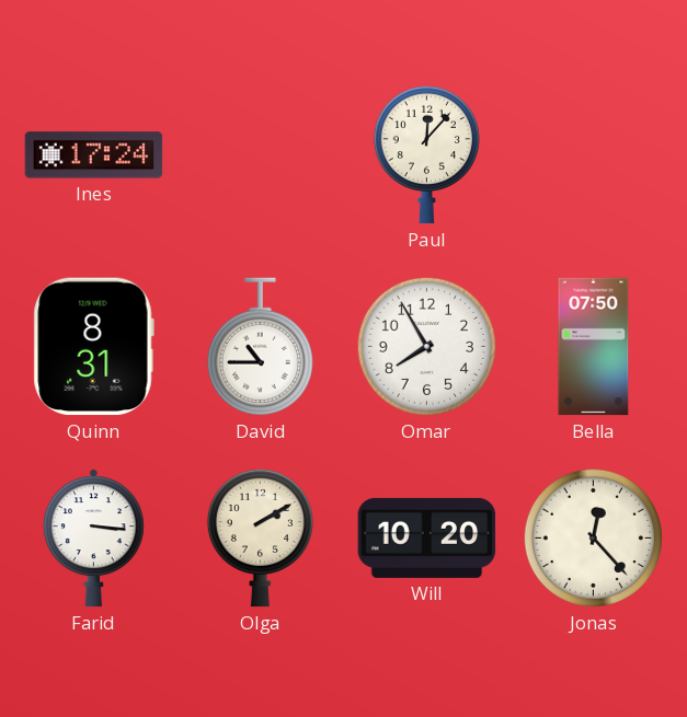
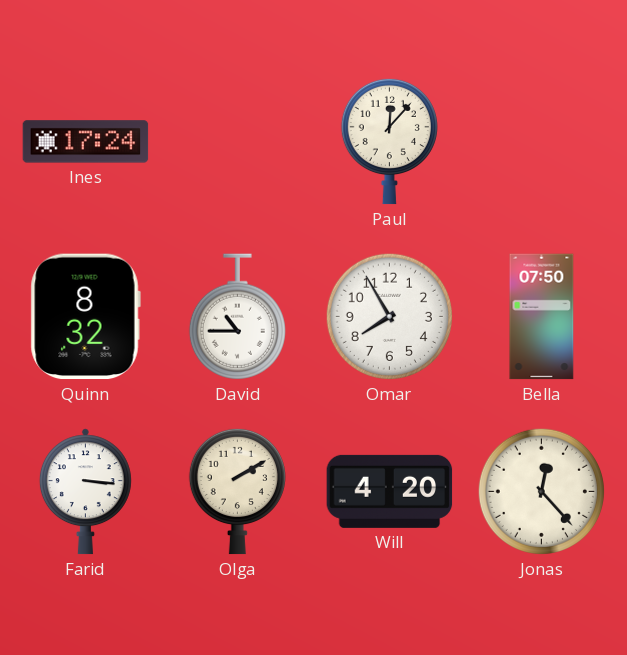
Quinn: 8:31 -> 8:32 (85, 317)
Will: 10:20 -> 4:20 (390, 491)
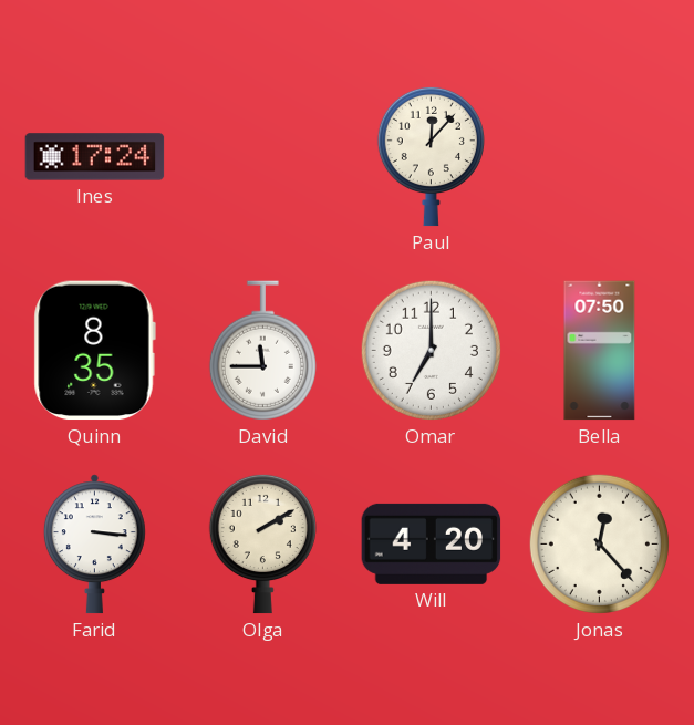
Quinn: 8:32 -> 8:35 (94, 351)
David: 10:45 -> 11:45 (262, 351)
Omar: 7:55 -> 7:00 (431, 350)
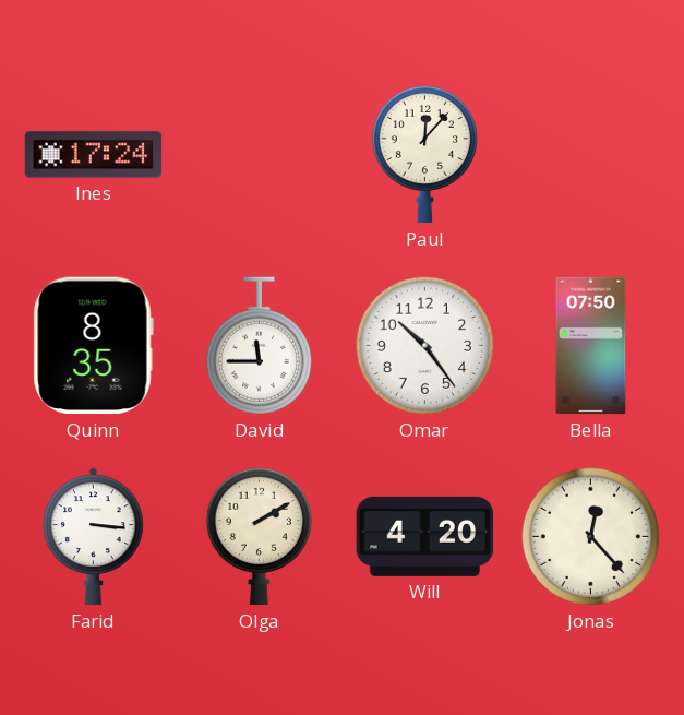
Omar: 7:00 -> 10:24 (424, 345)
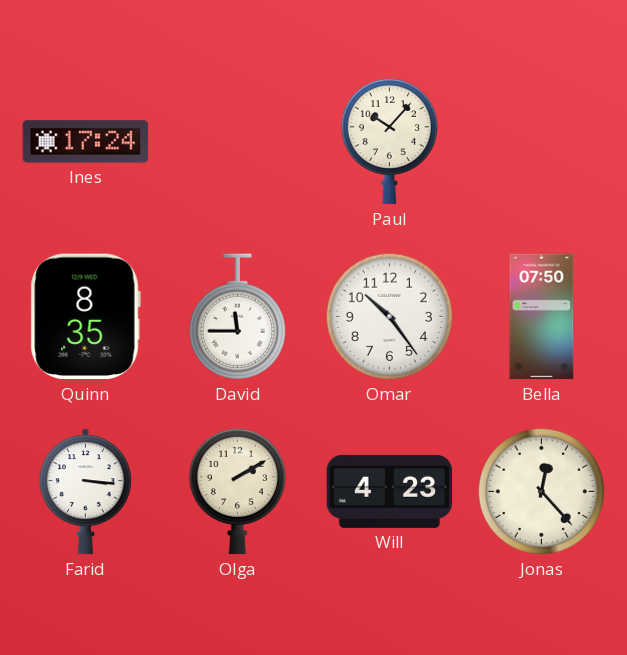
Paul: 12:07 -> 10:07 (389, 141)
Will: 4:20 -> 4:23 (390, 491)
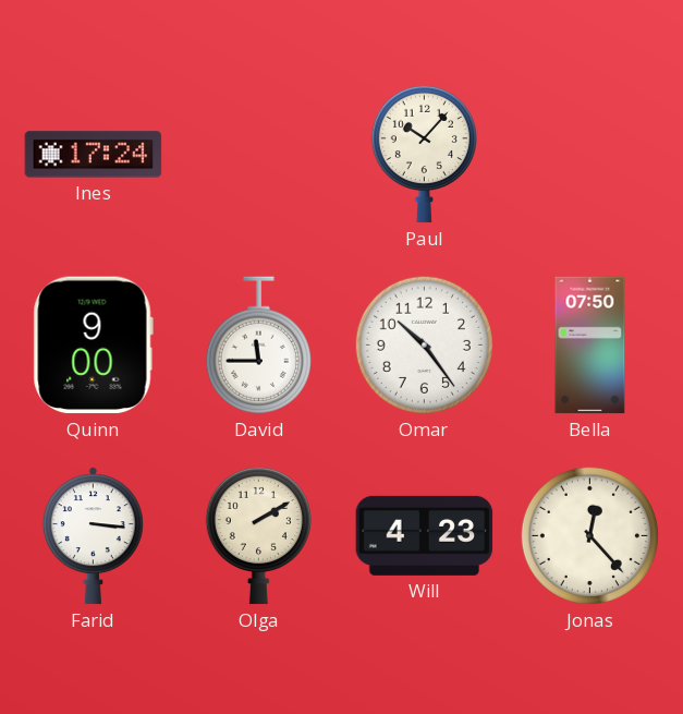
Quinn: 8:35 -> 9:00 (93, 346)
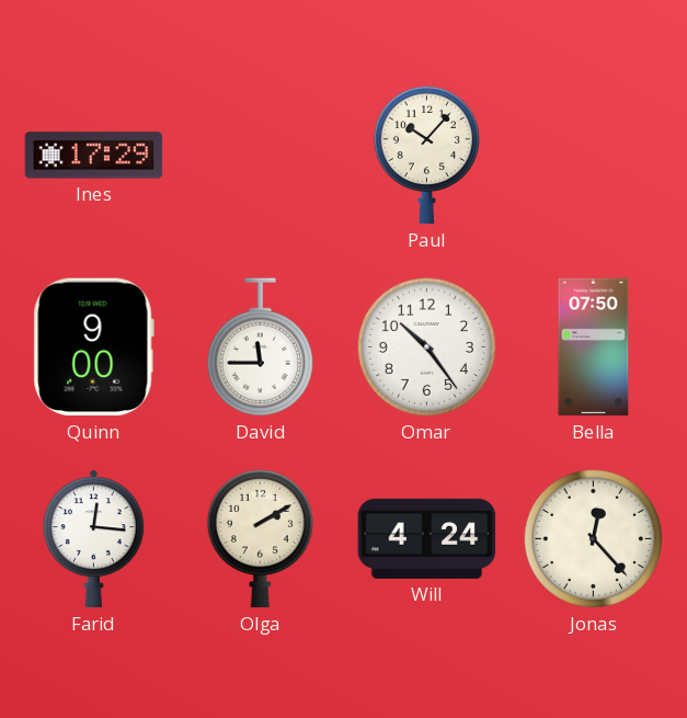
Ines: 17:24 -> 17:29 (94, 156)
Farid: 3:16 -> 12:16 (93, 539)
Will: 4:23 -> 4:24 (427, 538)
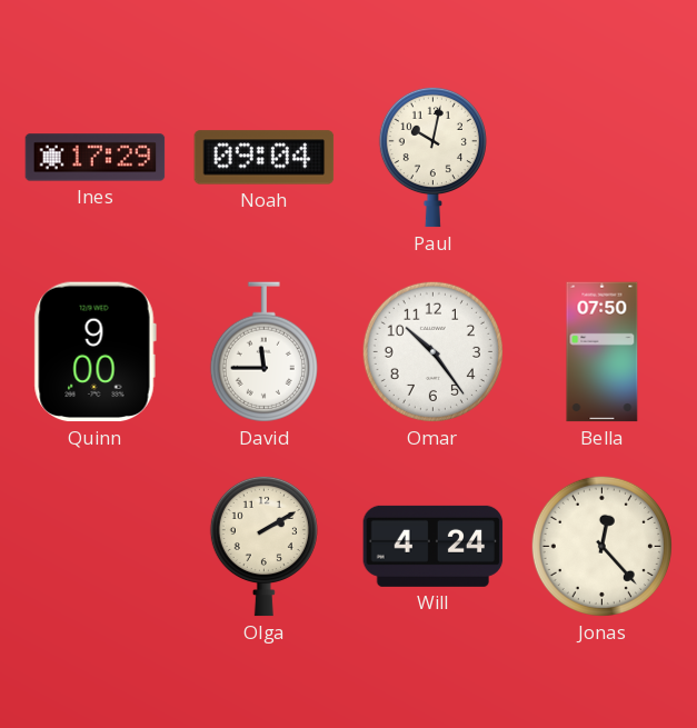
Noah: none -> 09:04 (265, 158)
Paul: 10:07 -> 10:02 (432, 157)
Farid: 12:16 -> none (93, 539)
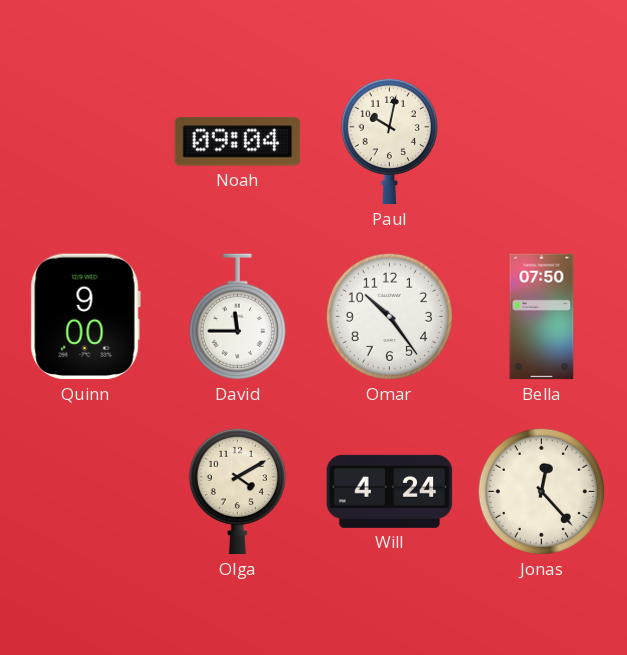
Ines: 17:29 -> none (96, 158)
Olga: 2:10 -> 4:10 (237, 491)
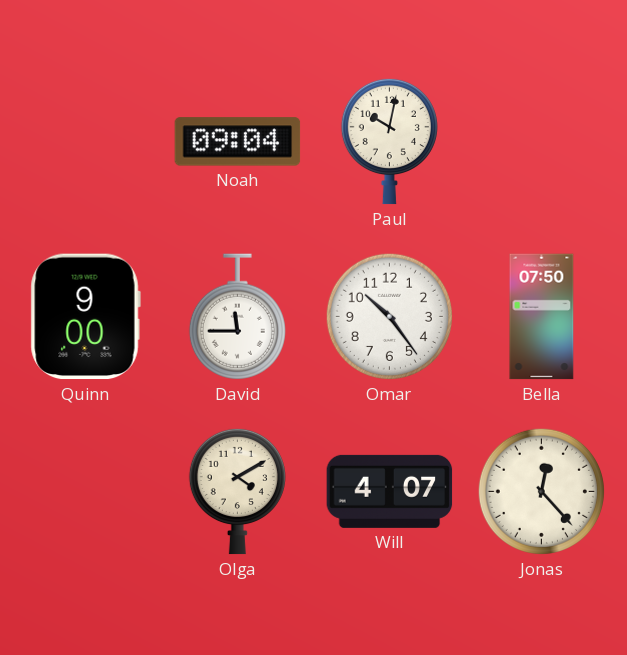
Will: 4:24 -> 4:07 (390, 491)
